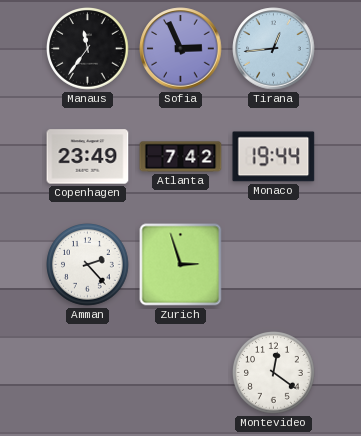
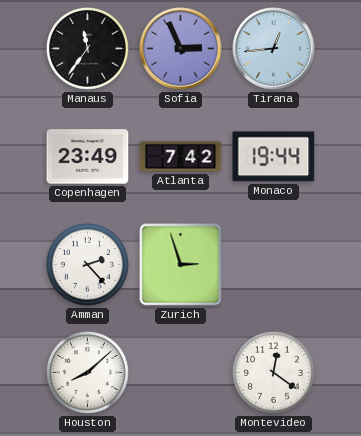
Houston: none -> 8:08 (88, 373)
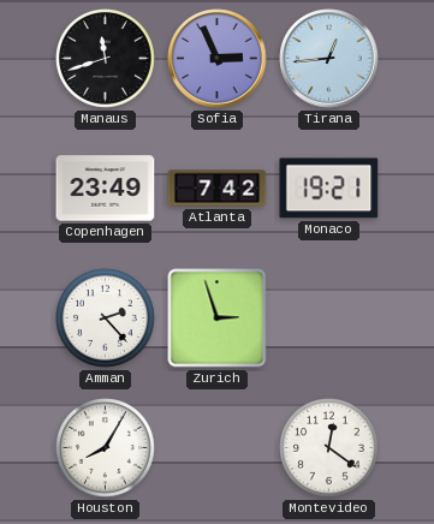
Manaus: 11:36 -> 11:42 (106, 59)
Monaco: 19:44 -> 19:21 (329, 189)
Houston: 8:08 -> 8:05 (106, 448)
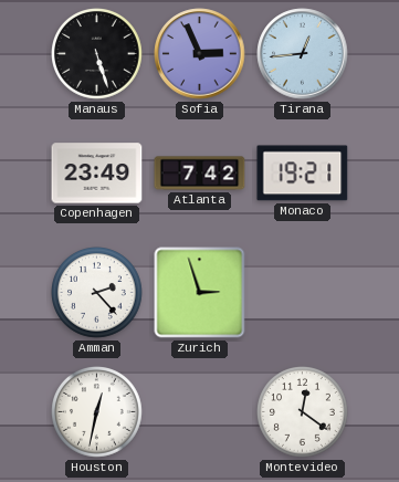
Manaus: 11:42 -> 5:27 (97, 54)
Houston: 8:05 -> 12:32 (97, 412)
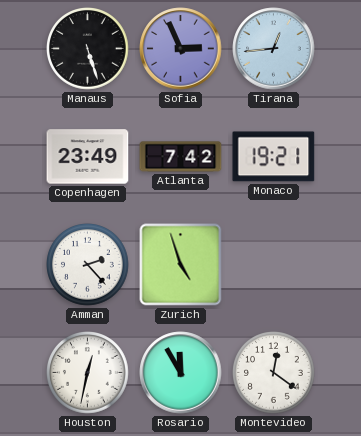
Zurich: 2:57 -> 4:57 (181, 265)
Rosario: none -> 11:55 (181, 373)
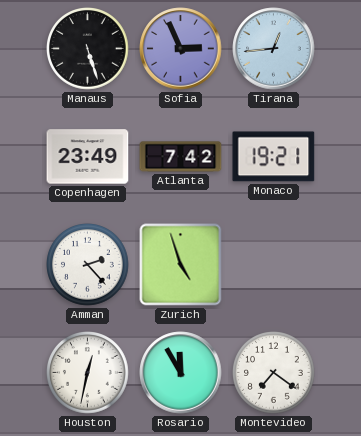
Montevideo: 12:21 -> 7:21 (274, 373)
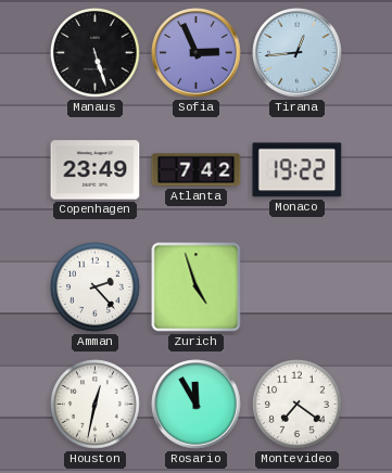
Monaco: 19:21 -> 19:22 (298, 170)
